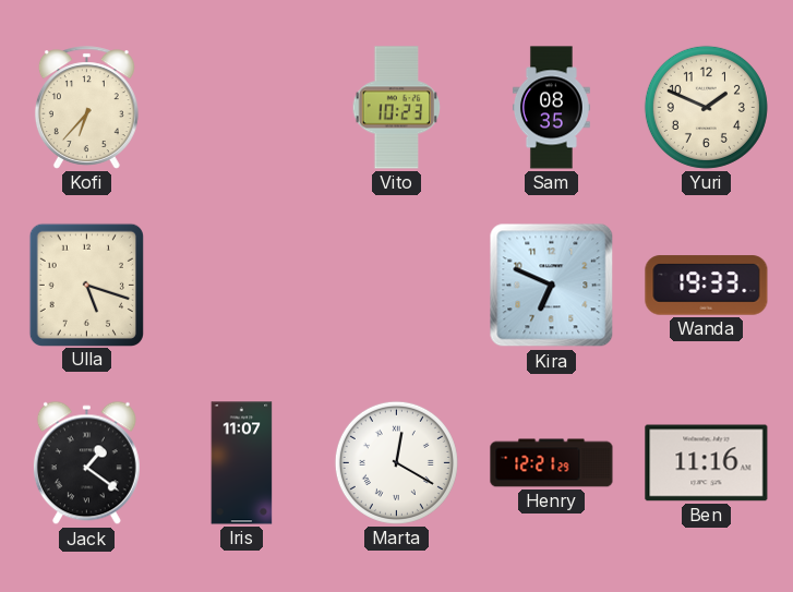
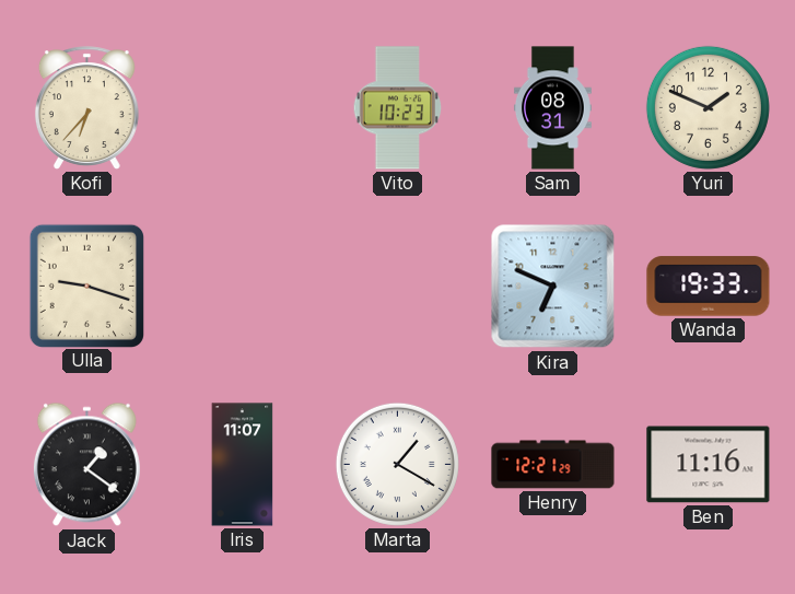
Sam: 08:35 -> 08:31 (552, 108)
Ulla: 5:18 -> 9:18 (86, 286)
Marta: 12:20 -> 1:20 (397, 464)
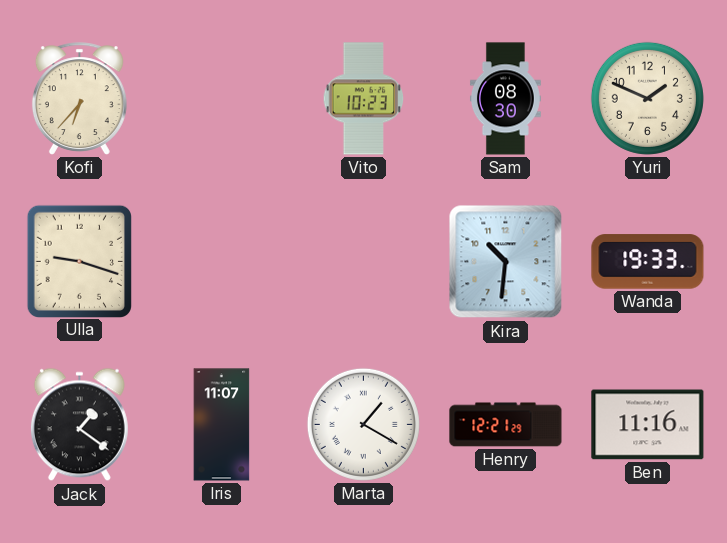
Sam: 08:31 -> 08:30 (505, 99)
Kira: 6:49 -> 10:31 (506, 262)
